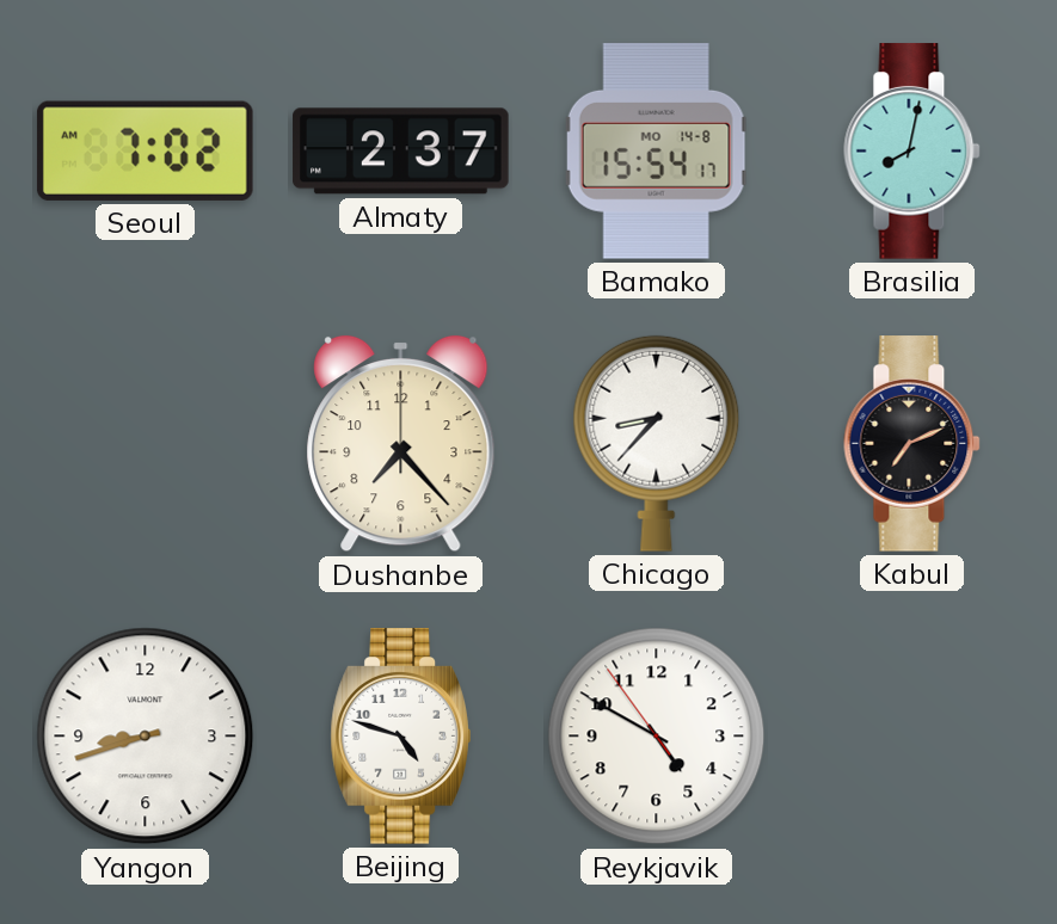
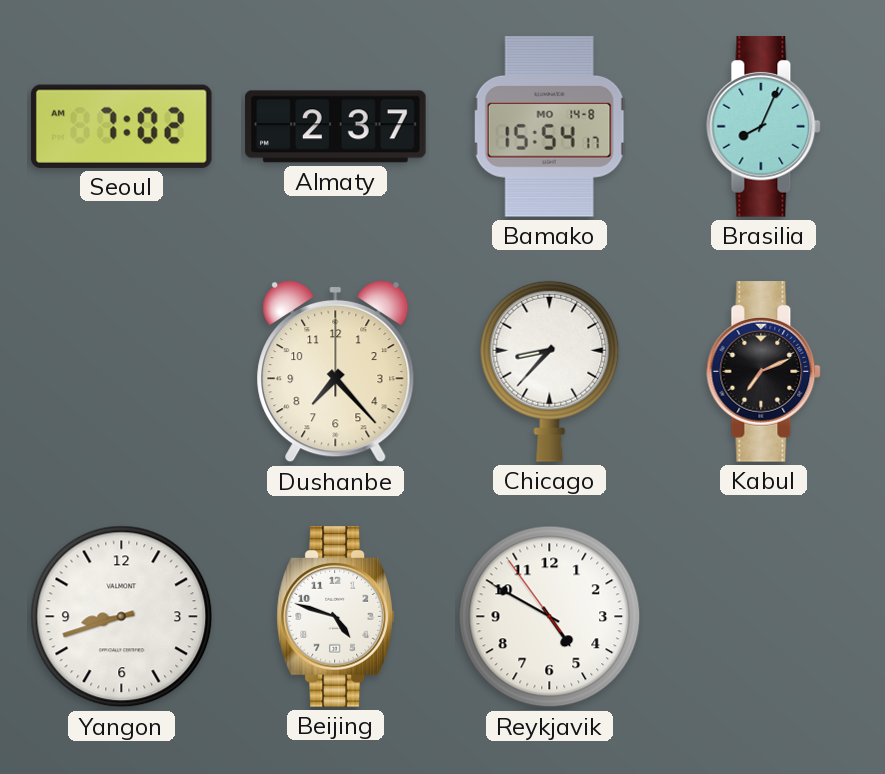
Brasilia: 8:02 -> 8:04 (764, 127)
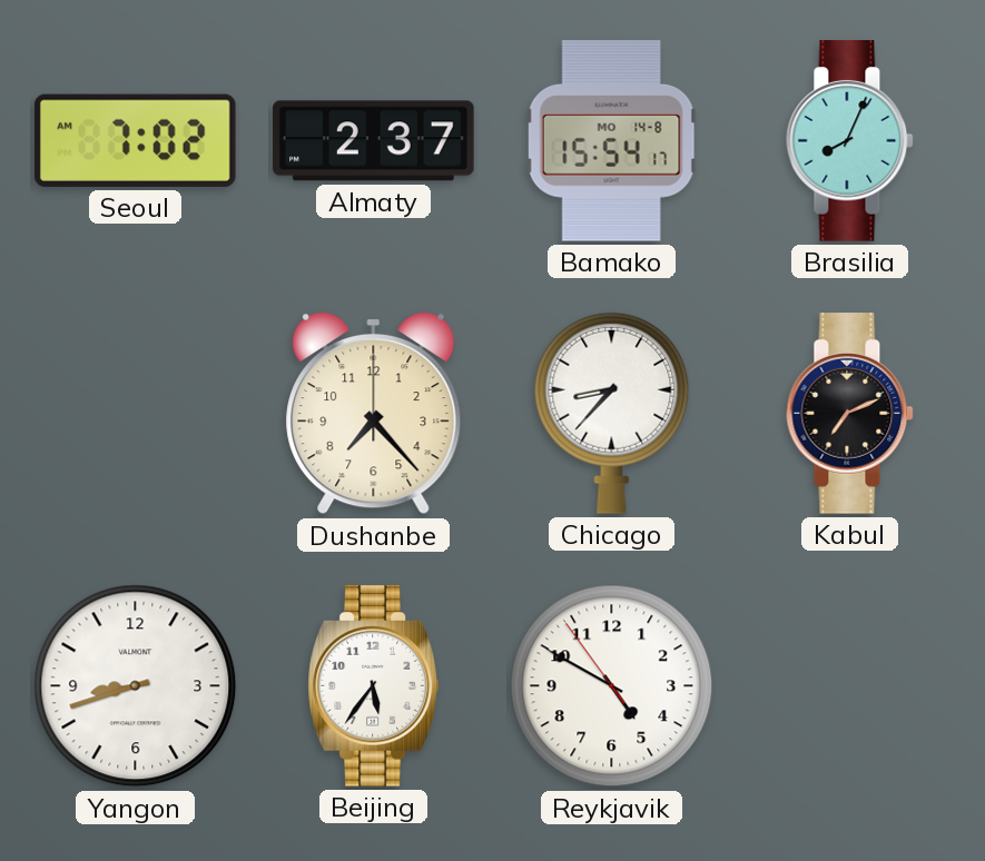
Beijing: 4:48 -> 5:36 (373, 686)
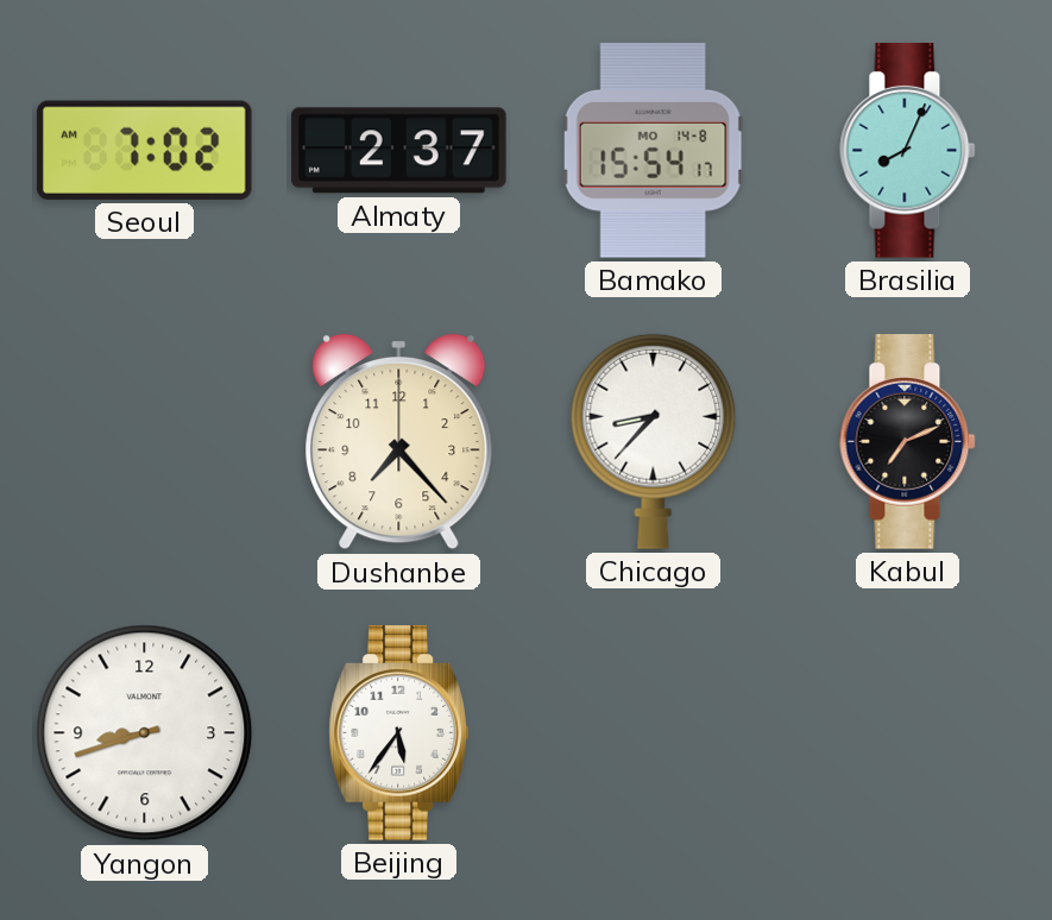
Reykjavik: 4:49 -> none (612, 686)
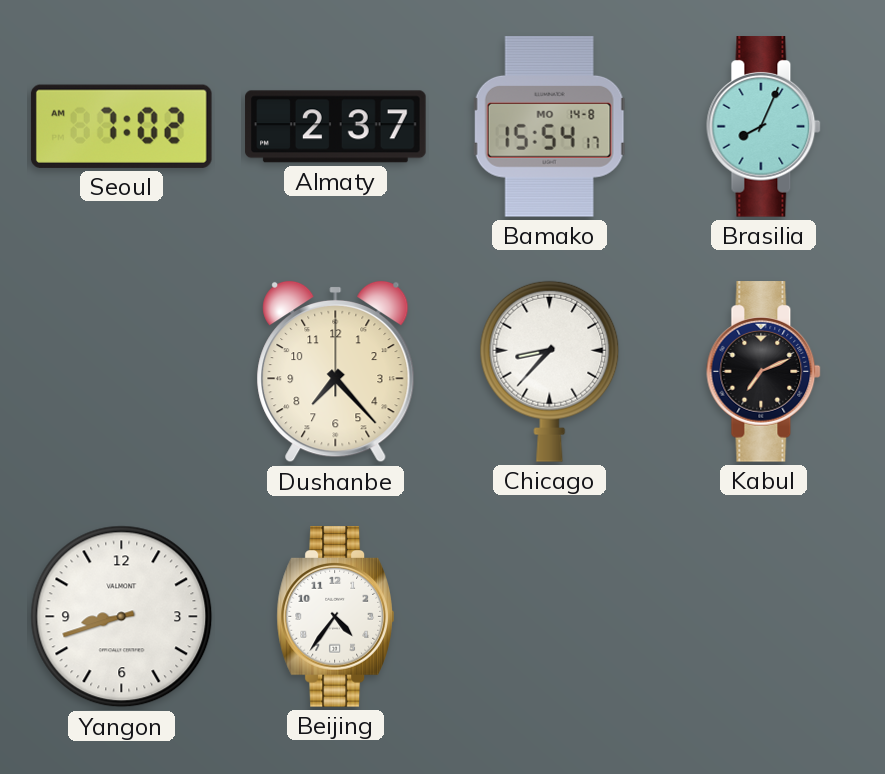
Beijing: 5:36 -> 4:36 (335, 617)
